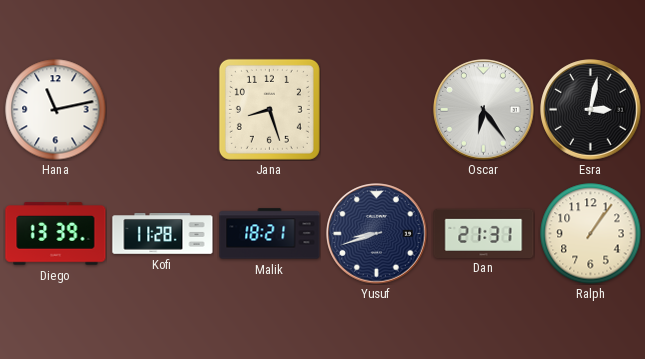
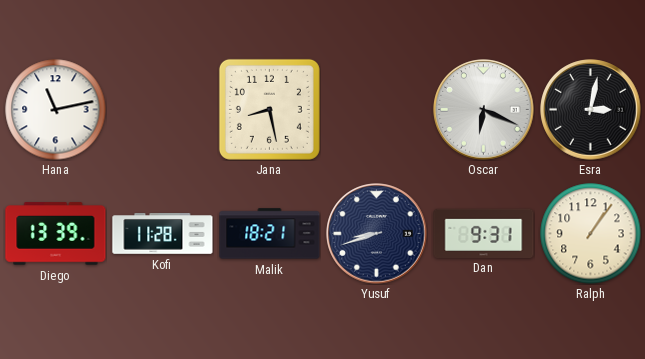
Jana: 8:27 -> 8:28 (269, 109)
Oscar: 6:24 -> 6:19 (484, 110)
Dan: 21:31 -> 9:31 (484, 233)
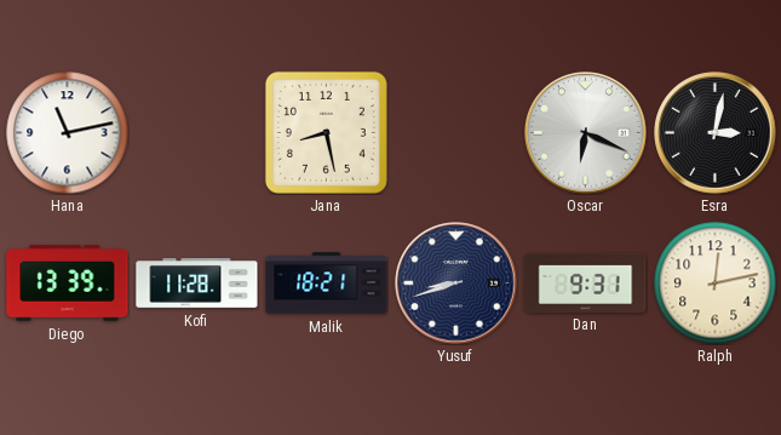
Ralph: 1:06 -> 12:13 (716, 284)
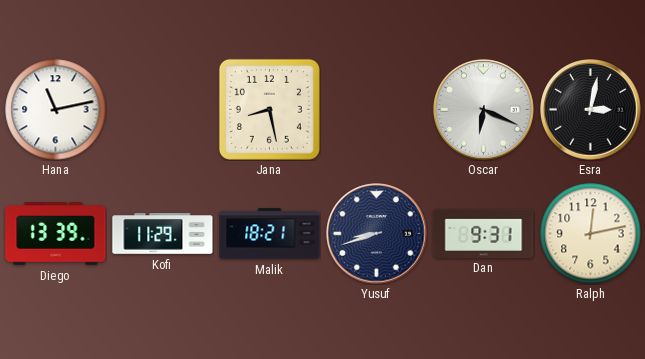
Kofi: 11:28 -> 11:29 (163, 234)
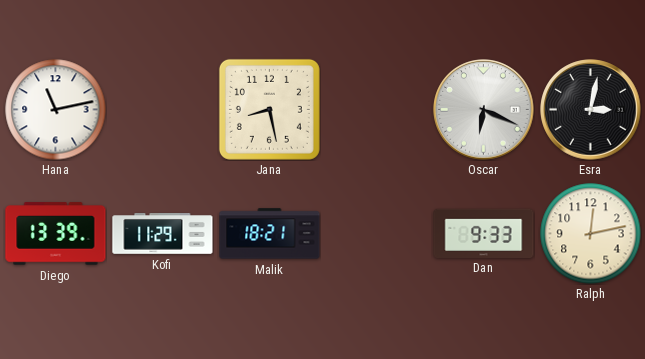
Yusuf: 8:42 -> none (377, 234)
Dan: 9:31 -> 9:33 (484, 233)
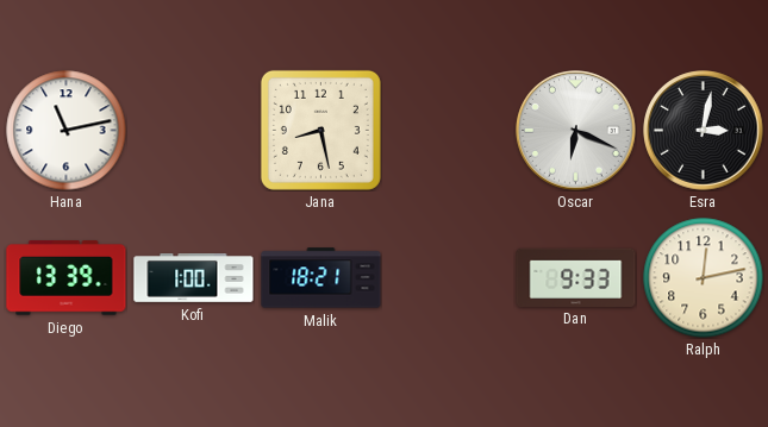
Kofi: 11:29 -> 1:00 (194, 278)
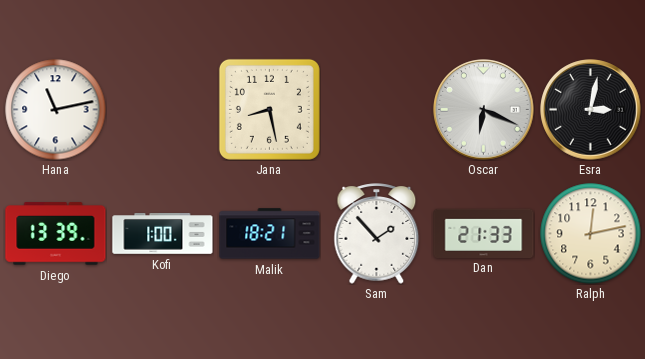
Sam: none -> 1:53 (377, 234)
Dan: 9:33 -> 21:33 (484, 233)
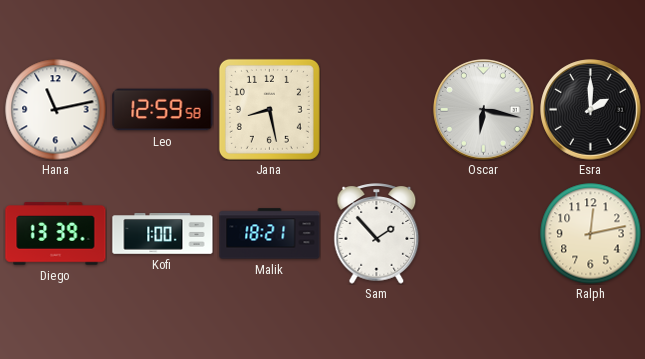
Leo: none -> 12:59 (163, 110)
Oscar: 6:19 -> 6:17 (484, 110)
Esra: 3:02 -> 2:00 (591, 110)
Dan: 21:33 -> none (484, 233)
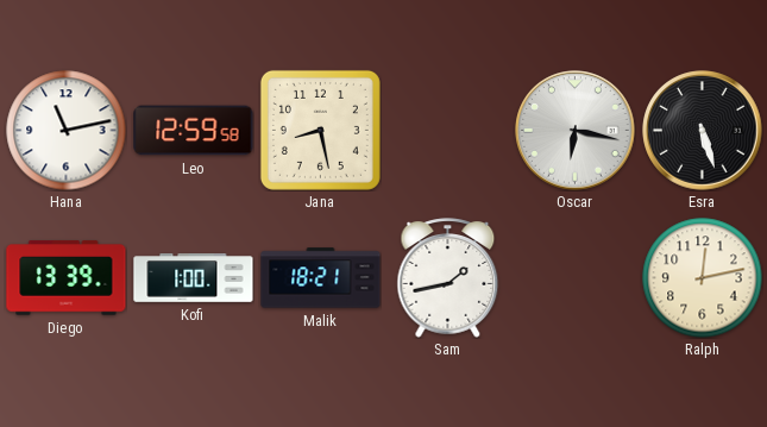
Esra: 2:00 -> 5:27 (703, 131)
Sam: 1:53 -> 1:43 (448, 278)
